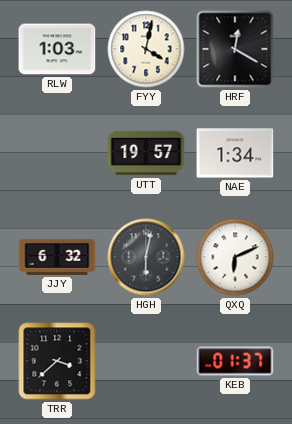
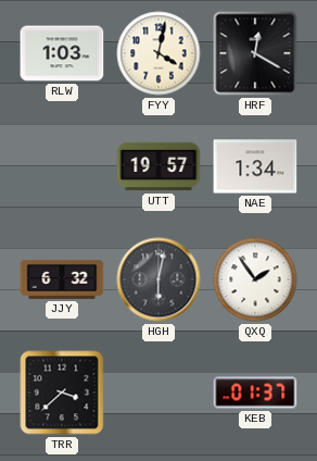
QXQ: 6:11 -> 1:54 (255, 279)
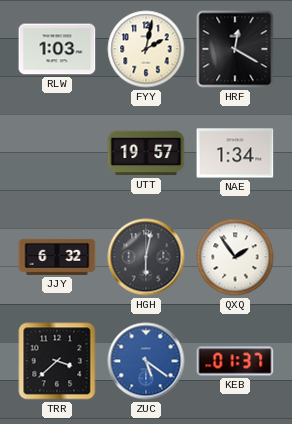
FYY: 4:02 -> 2:02 (146, 49)
ZUC: none -> 5:21 (146, 361)
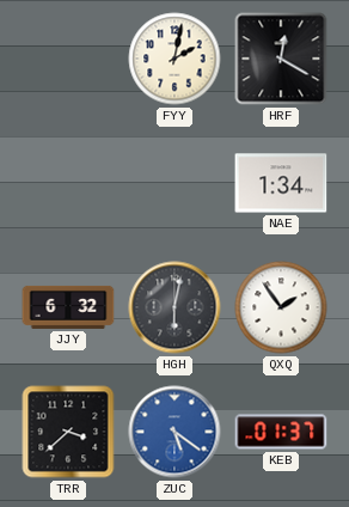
RLW: 1:03 -> none (57, 49)
UTT: 19:57 -> none (146, 153)
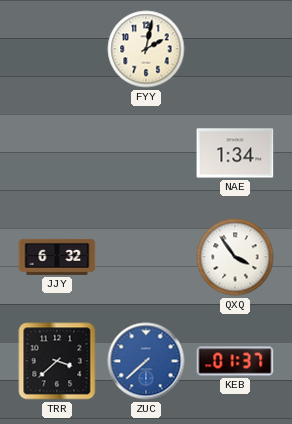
HRF: 12:20 -> none (281, 59)
HGH: 6:02 -> none (174, 307)
QXQ: 1:54 -> 3:54 (235, 257)
ZUC: 5:21 -> 7:38 (146, 361)
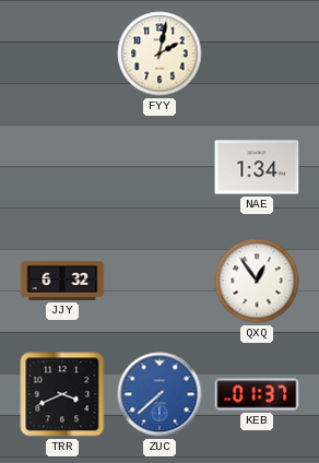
QXQ: 3:54 -> 12:54 (257, 281)
TRR: 3:38 -> 3:41 (62, 394)
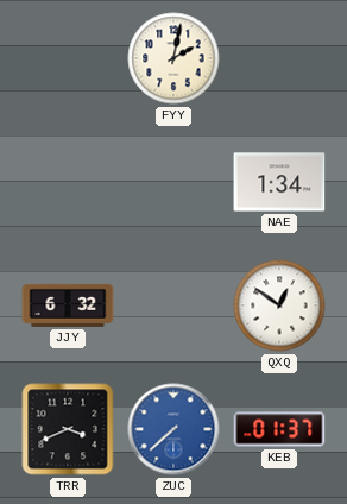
QXQ: 12:54 -> 12:51 (279, 305)
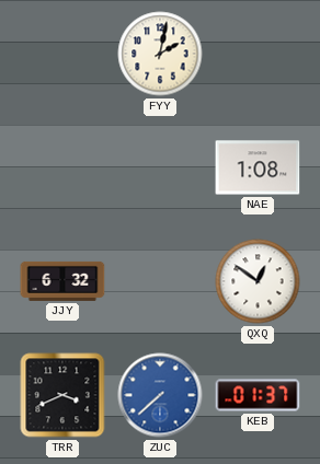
NAE: 1:34 -> 1:08 (258, 167)
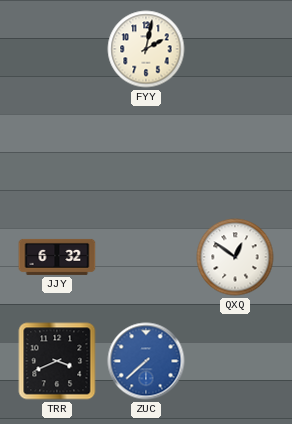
NAE: 1:08 -> none (258, 167)
KEB: 01:37 -> none (258, 395)
